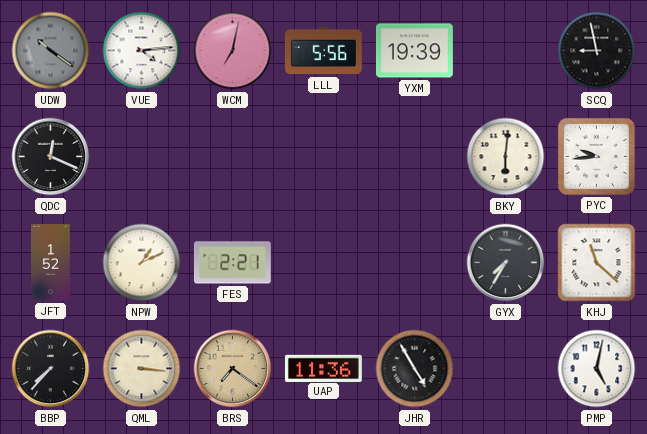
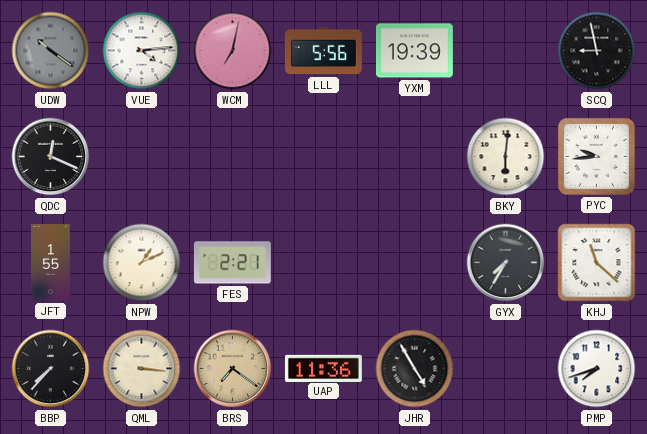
JFT: 1:52 -> 1:55 (51, 263)
PMP: 5:02 -> 7:42 (597, 369)
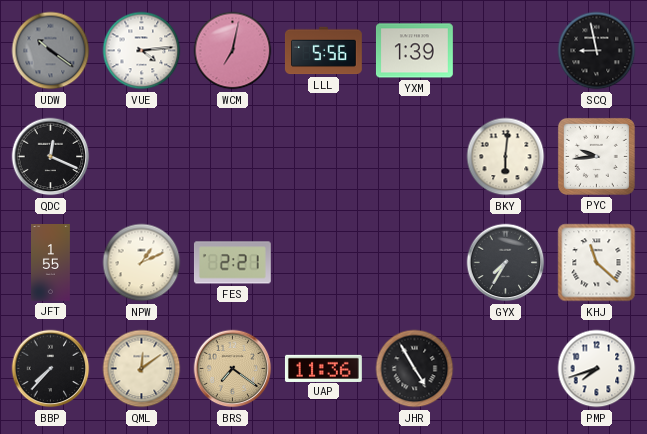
YXM: 19:39 -> 1:39 (414, 51)
QML: 3:16 -> 12:09 (142, 369)
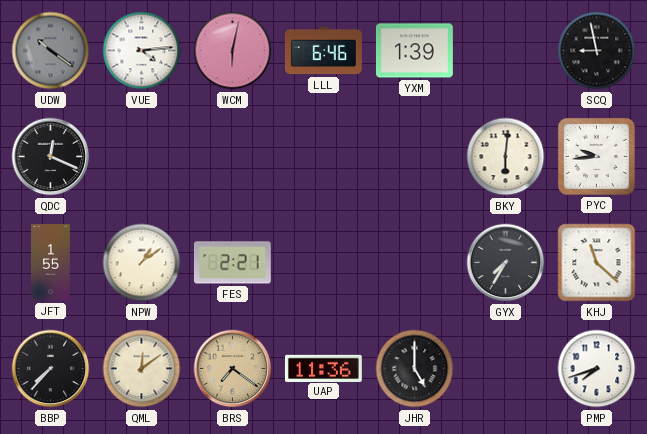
WCM: 7:02 -> 6:02 (233, 51)
LLL: 5:56 -> 6:46 (323, 51)
NPW: 1:11 -> 1:09 (142, 263)
JHR: 4:55 -> 5:00 (415, 369)
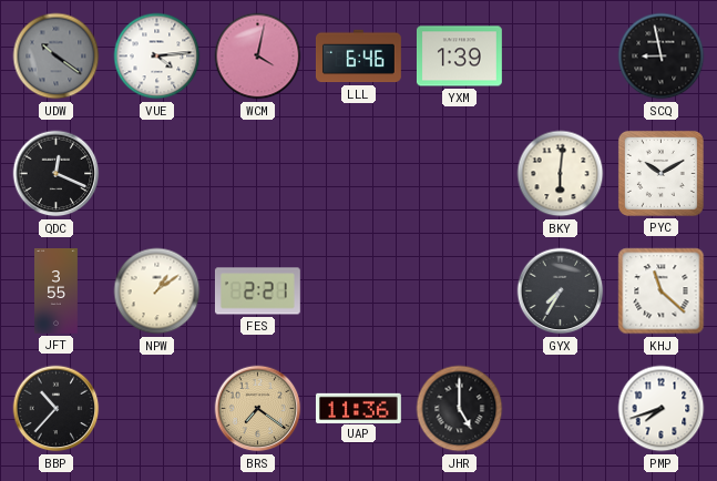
WCM: 6:02 -> 4:02 (258, 57)
PYC: 9:44 -> 10:10 (660, 173)
JFT: 1:55 -> 3:55 (57, 291)
BBP: 7:37 -> 10:37 (57, 409)
QML: 12:09 -> none (142, 369)
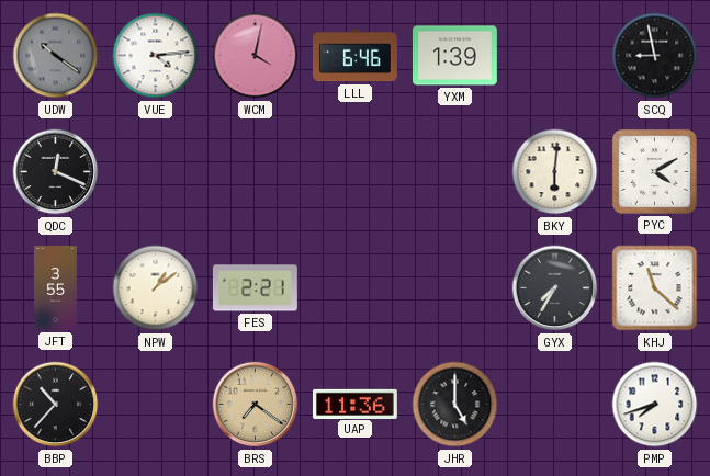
PYC: 10:10 -> 4:10 (654, 171)
